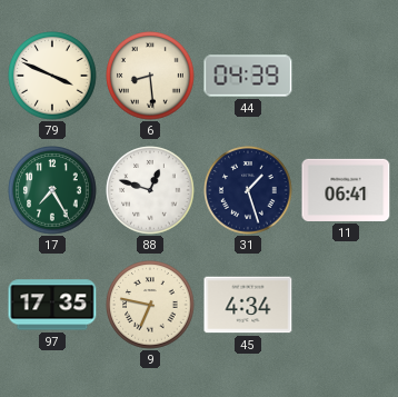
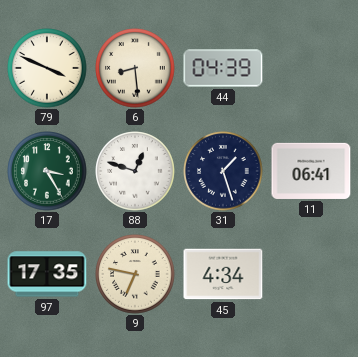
17: 7:25 -> 3:25 (47, 171)
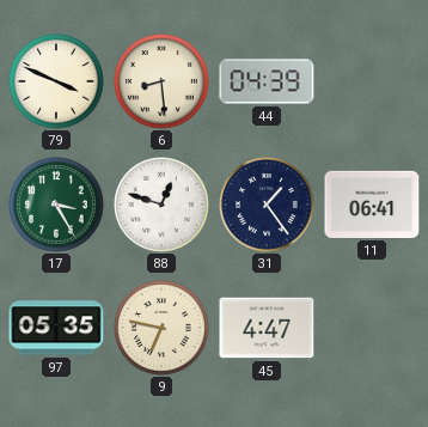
31: 1:27 -> 1:24 (267, 205)
97: 17:35 -> 05:35 (56, 328)
45: 4:34 -> 4:47 (267, 328)
